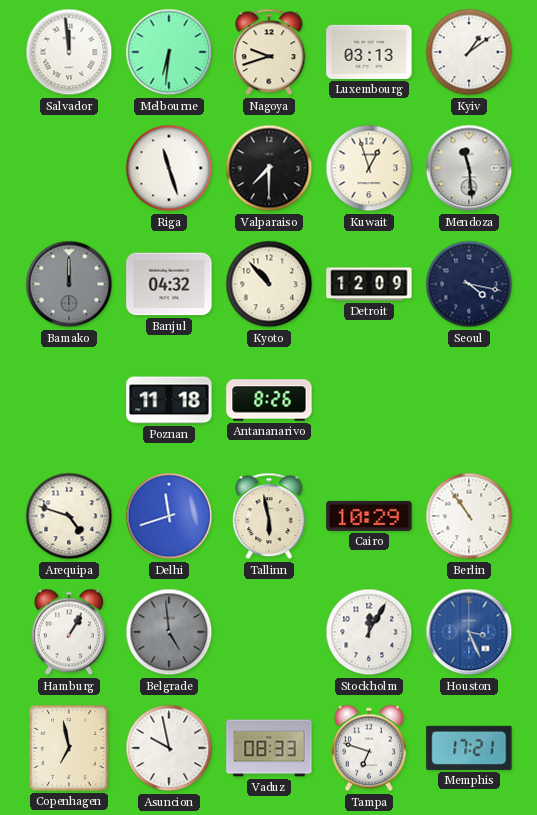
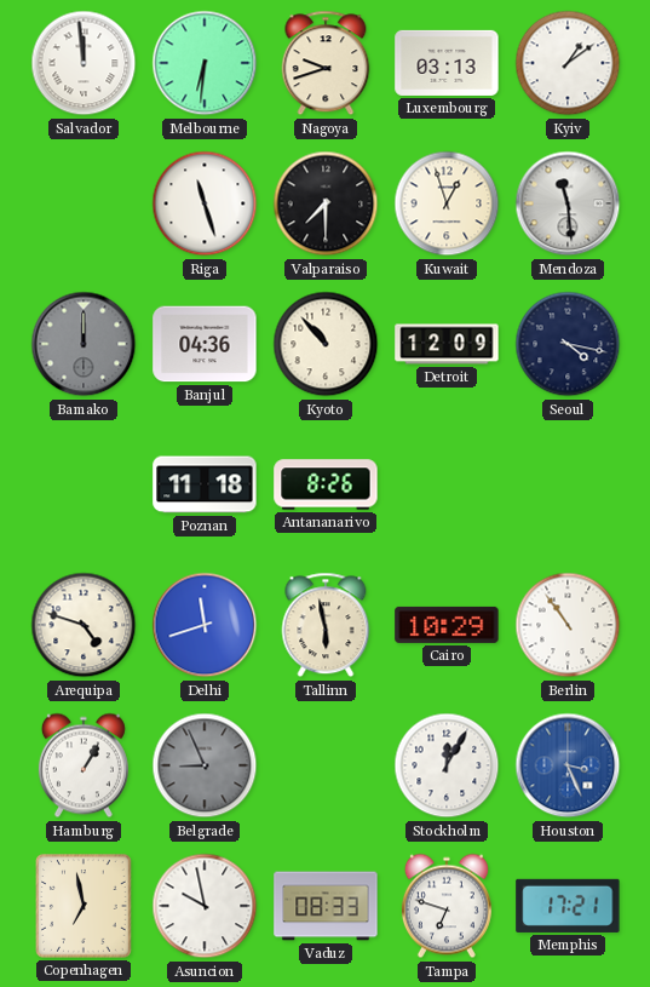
Banjul: 04:32 -> 04:36 (205, 344)
Belgrade: 4:59 -> 8:56 (205, 765)
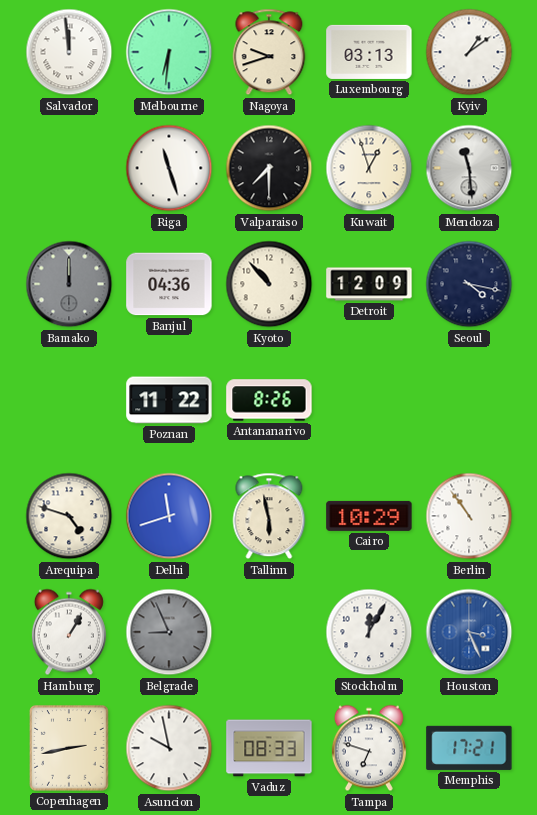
Poznan: 11:18 -> 11:22 (169, 400)
Copenhagen: 6:58 -> 2:43 (70, 748)
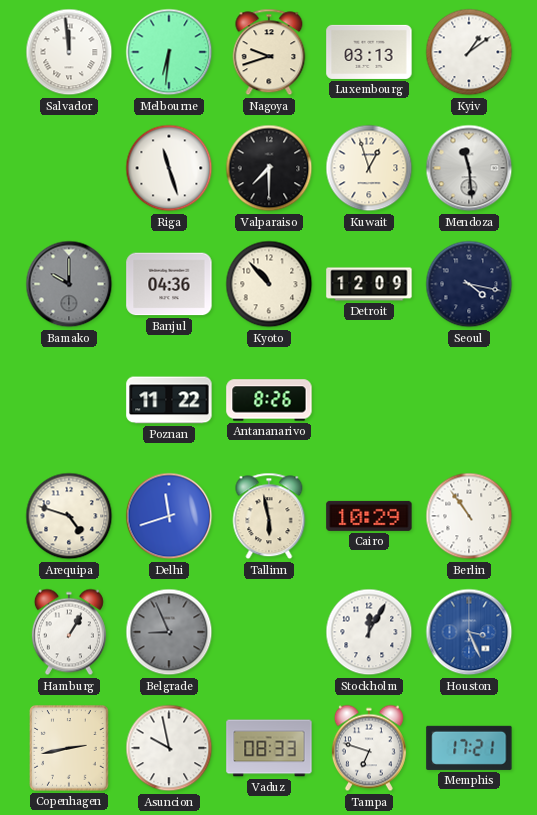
Bamako: 12:00 -> 10:00 (69, 284)
